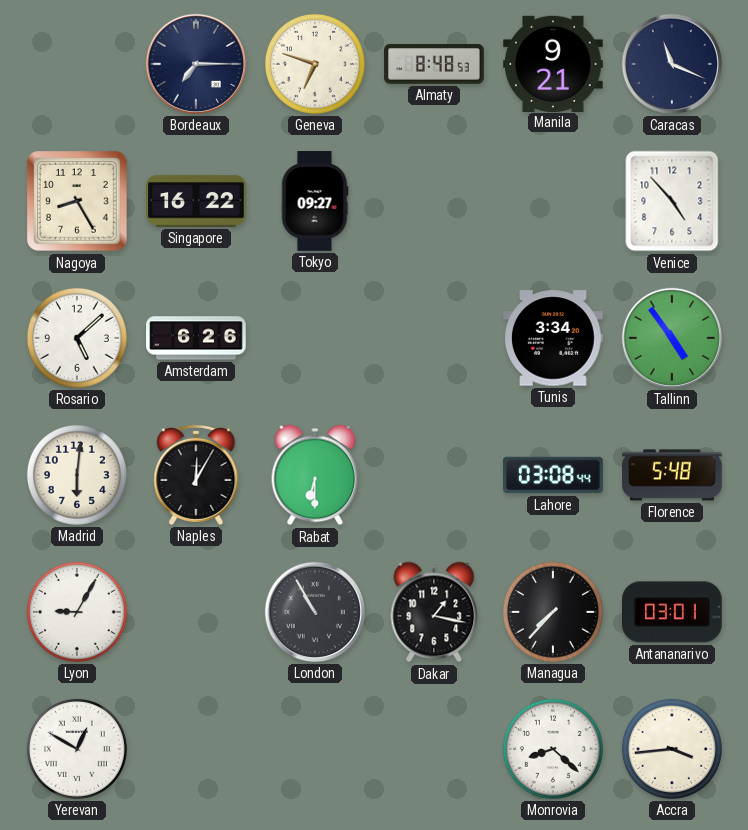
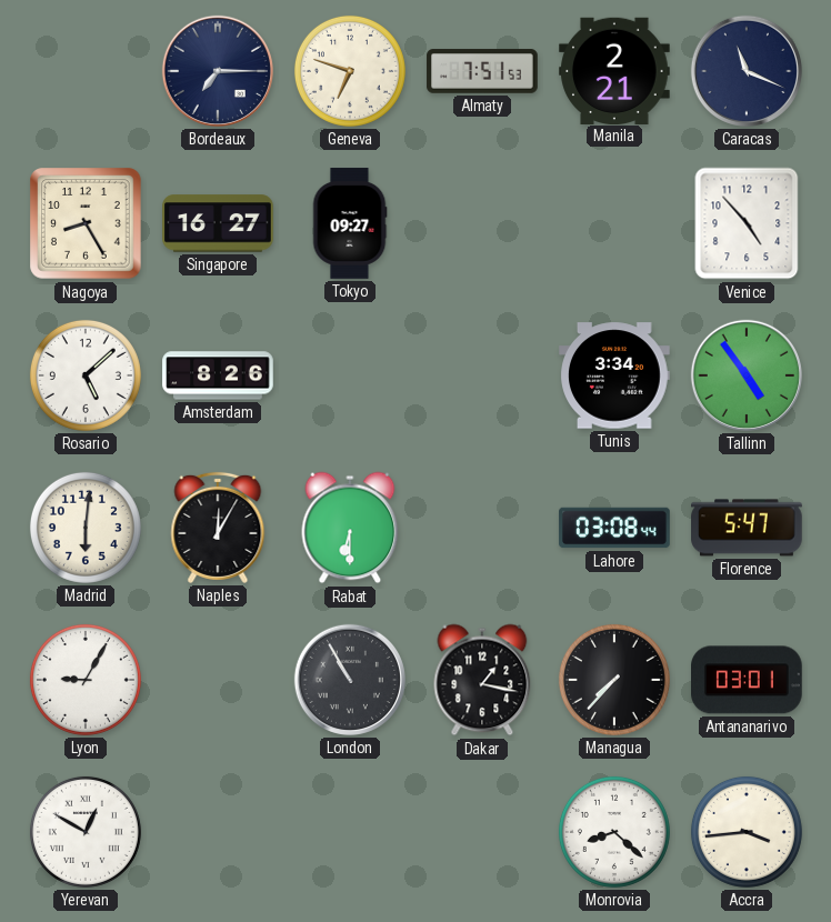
Almaty: 8:48 -> 7:51 (482, 71)
Manila: 9:21 -> 2:21 (614, 70)
Singapore: 16:22 -> 16:27 (218, 223)
Amsterdam: 6:26 -> 8:26 (218, 375)
Florence: 5:48 -> 5:47 (747, 528)
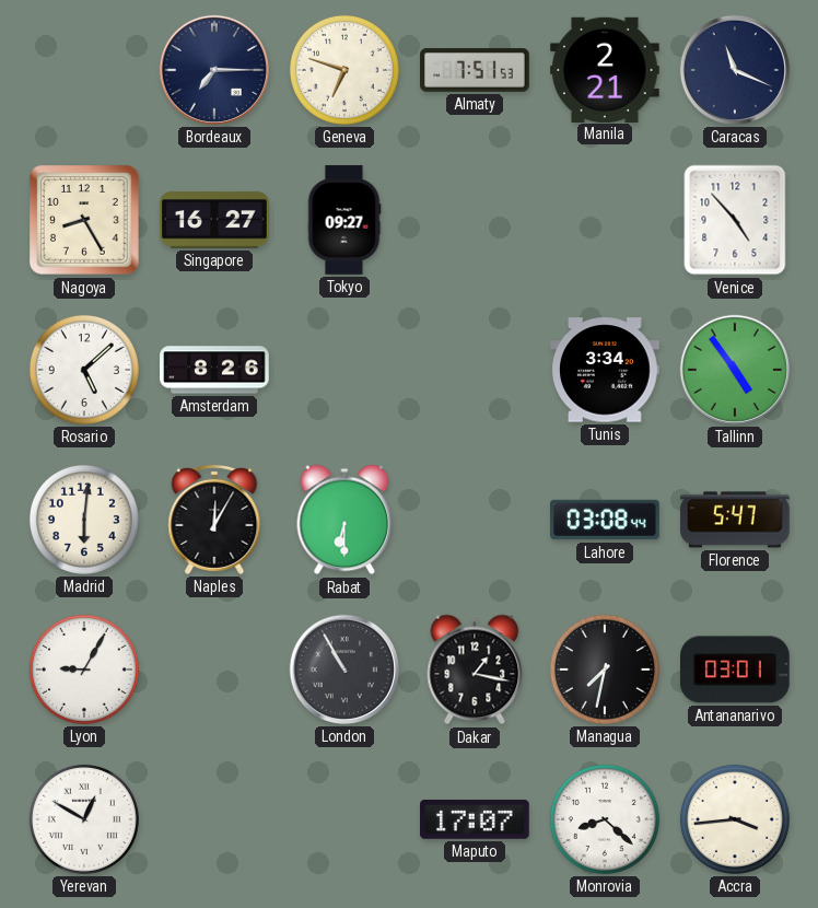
Managua: 7:37 -> 7:32 (605, 670)
Maputo: none -> 17:07 (476, 819)
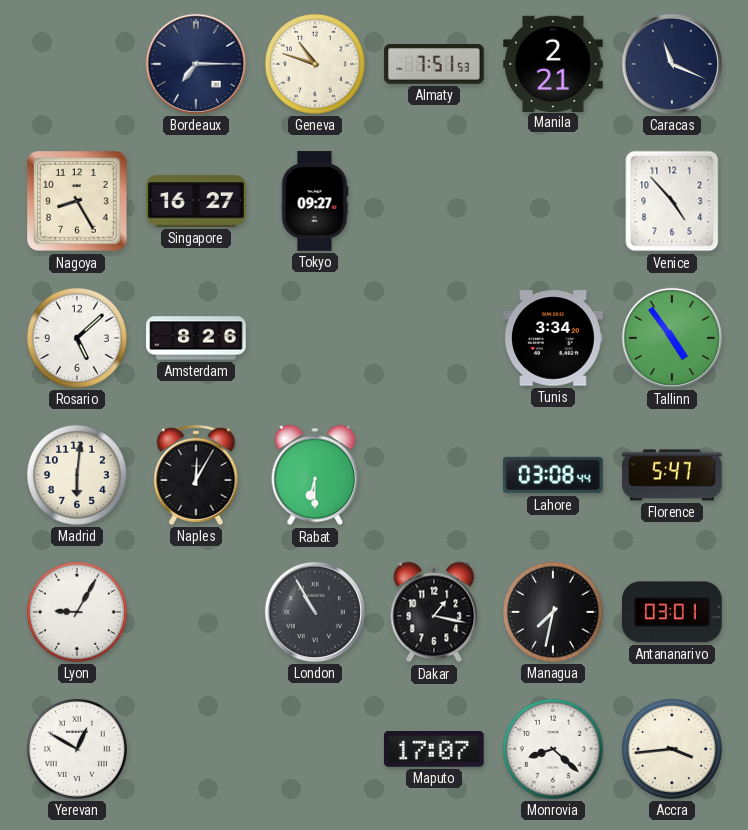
Geneva: 6:48 -> 10:48 (315, 64)
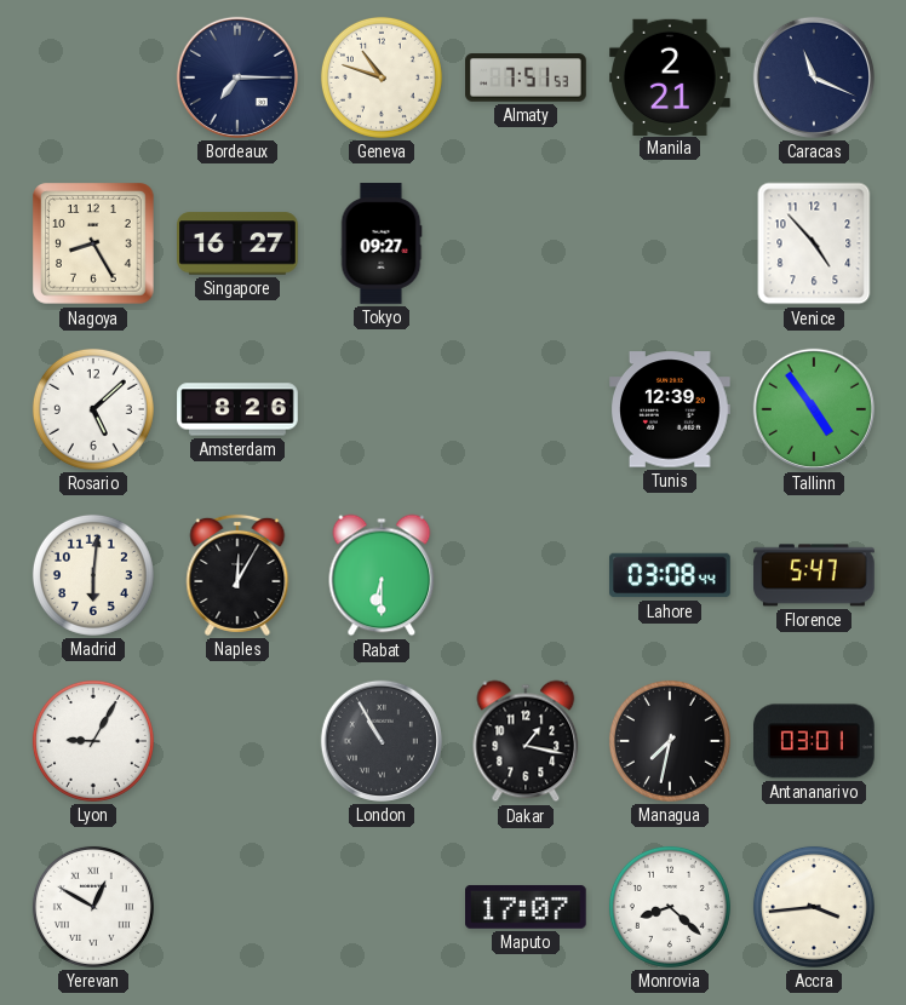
Tunis: 3:34 -> 12:39 (671, 409)
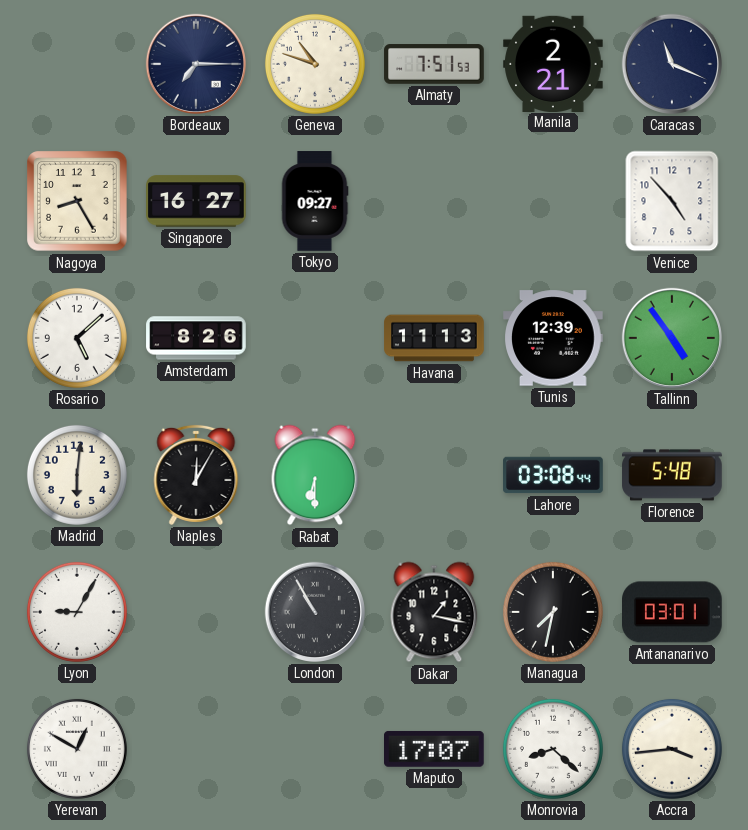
Havana: none -> 11:13 (434, 338)
Florence: 5:47 -> 5:48 (672, 475)
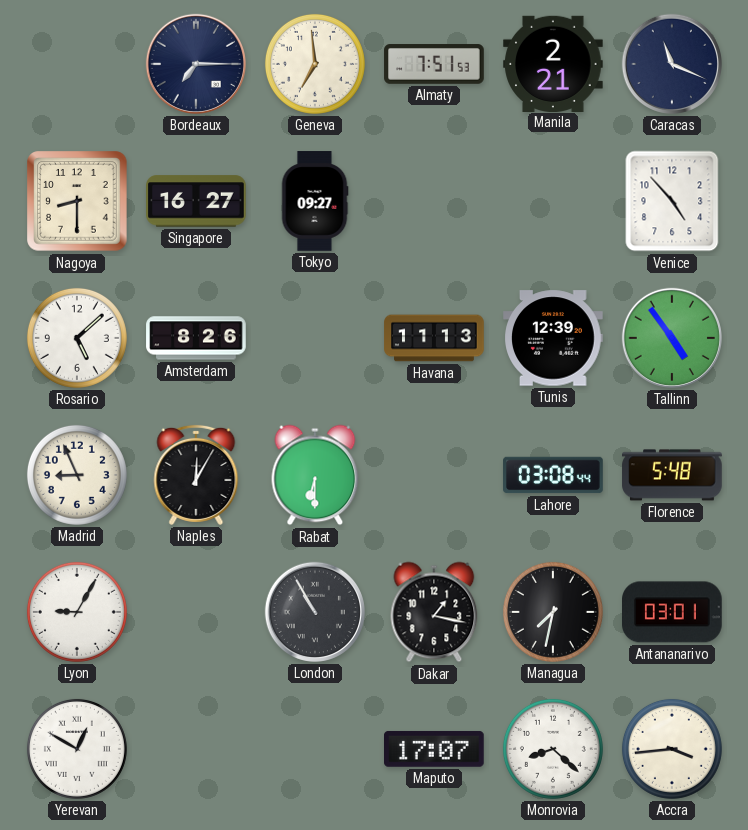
Geneva: 10:48 -> 6:59 (315, 64)
Nagoya: 8:25 -> 8:30 (77, 201)
Madrid: 6:01 -> 8:56 (77, 475)
